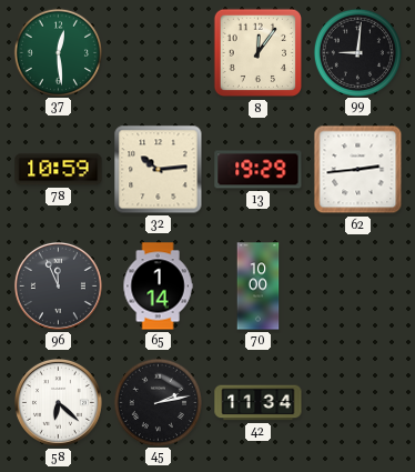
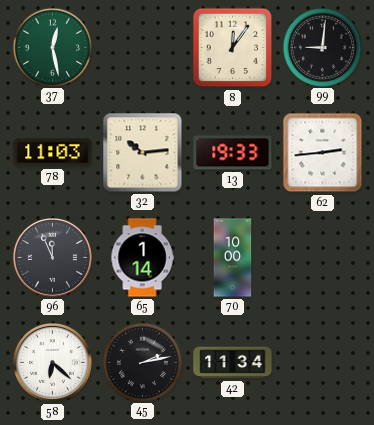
37: 12:29 -> 12:28 (52, 47)
78: 10:59 -> 11:03 (53, 153)
13: 19:29 -> 19:33 (233, 153)
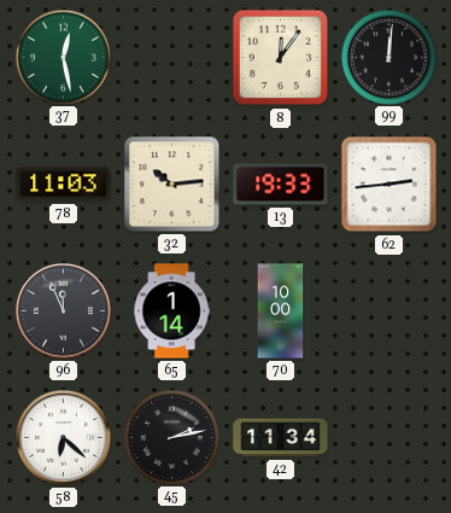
99: 9:01 -> 12:01 (388, 57)
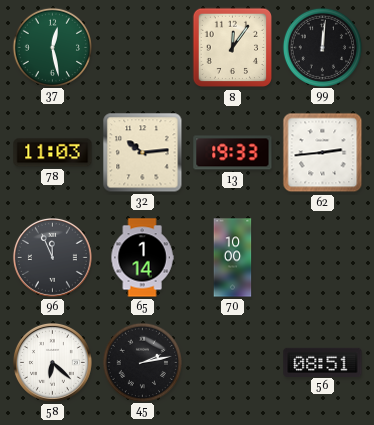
42: 11:34 -> none (281, 438)
56: none -> 08:51 (323, 362)
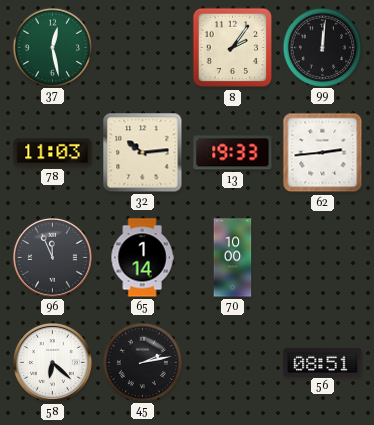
8: 12:06 -> 2:06 (233, 48)
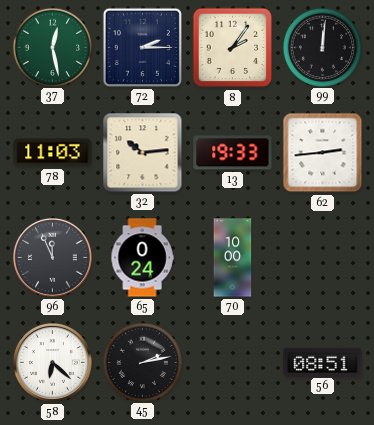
72: none -> 2:15 (142, 47)
65: 1:14 -> 0:24 (142, 258)
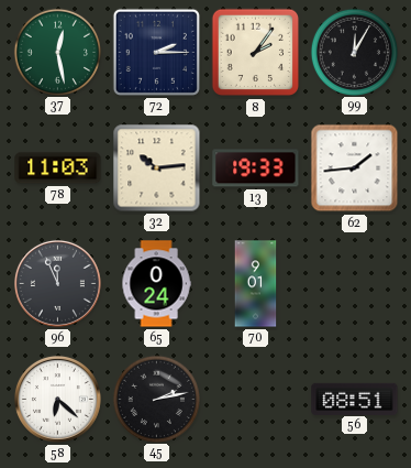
99: 12:01 -> 12:05 (354, 52)
62: 2:44 -> 1:44 (355, 168)
70: 10:00 -> 9:01 (256, 284)
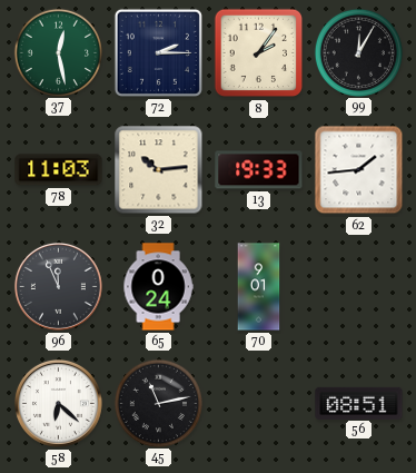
45: 2:13 -> 11:13 (158, 403)
